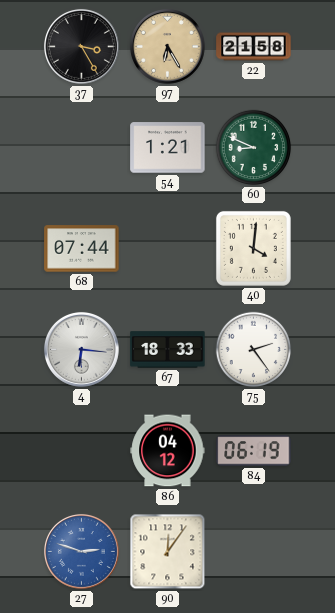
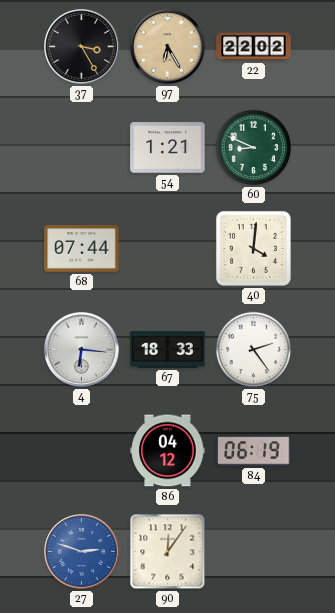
22: 21:58 -> 22:02 (254, 47)
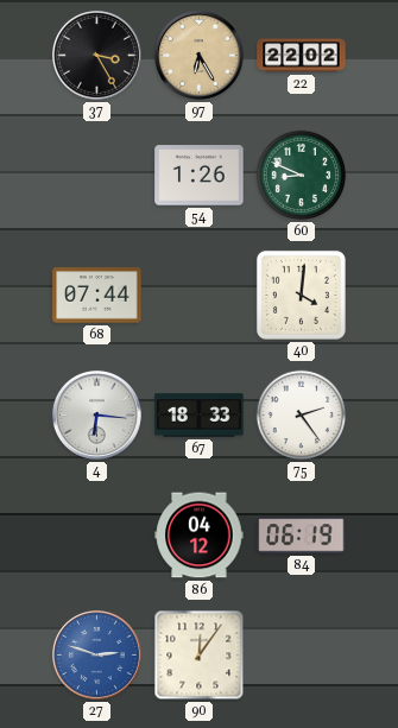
54: 1:21 -> 1:26 (200, 176)
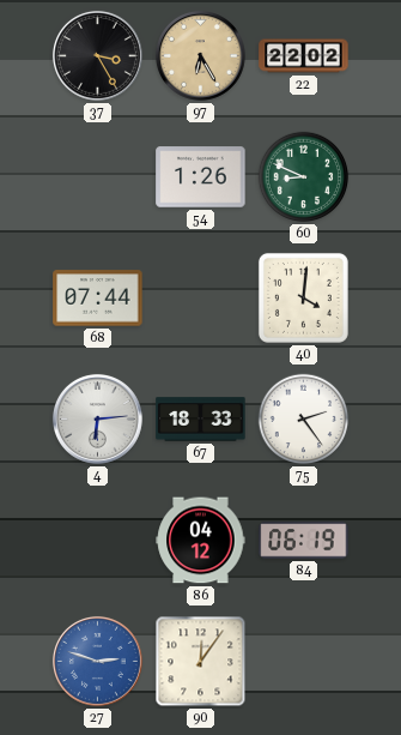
4: 6:16 -> 6:14 (97, 418)
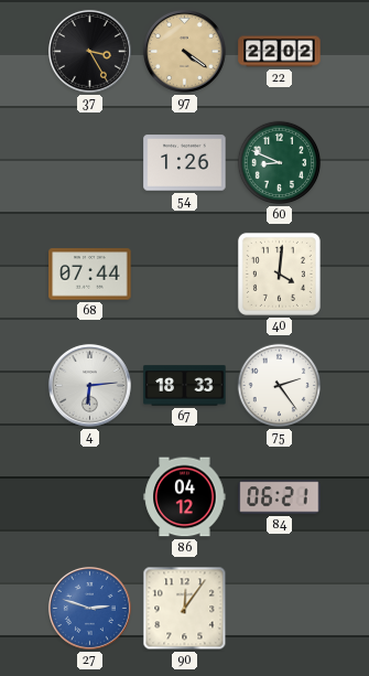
97: 6:25 -> 4:21 (184, 51)
84: 06:19 -> 06:21 (280, 497)
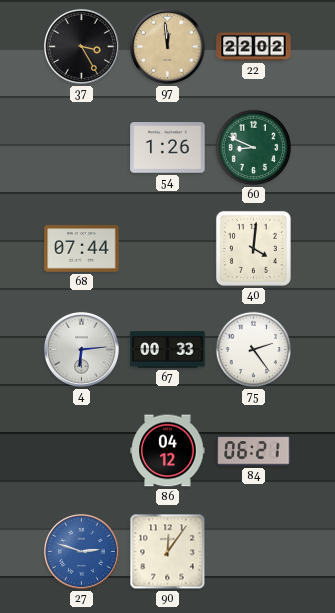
97: 4:21 -> 11:59 (167, 46)
67: 18:33 -> 00:33 (168, 350)
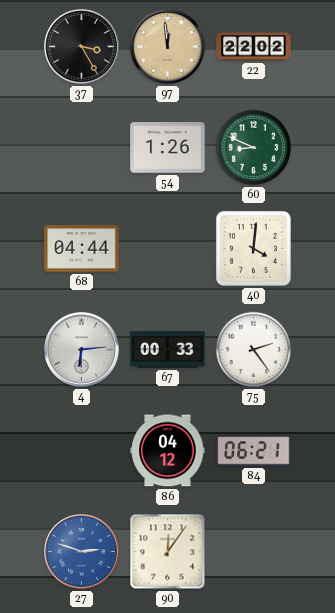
68: 07:44 -> 04:44 (82, 249)
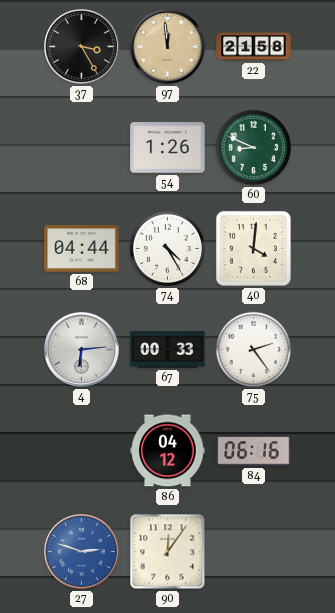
22: 22:02 -> 21:58 (254, 47)
74: none -> 4:25 (168, 249)
84: 06:21 -> 06:16 (254, 451)
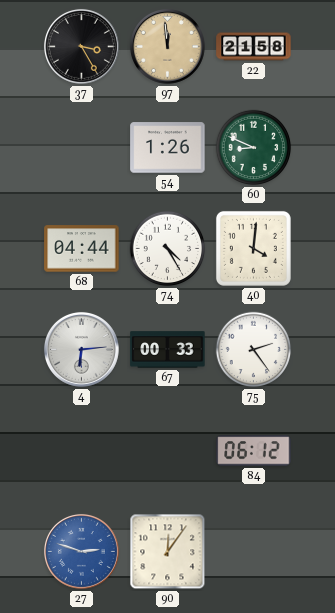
86: 04:12 -> none (168, 451)
84: 06:16 -> 06:12 (254, 451)
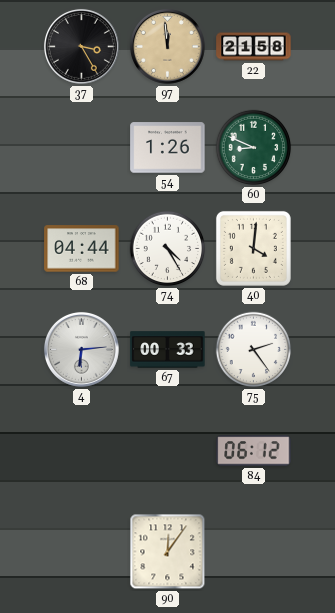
27: 2:48 -> none (81, 551)
